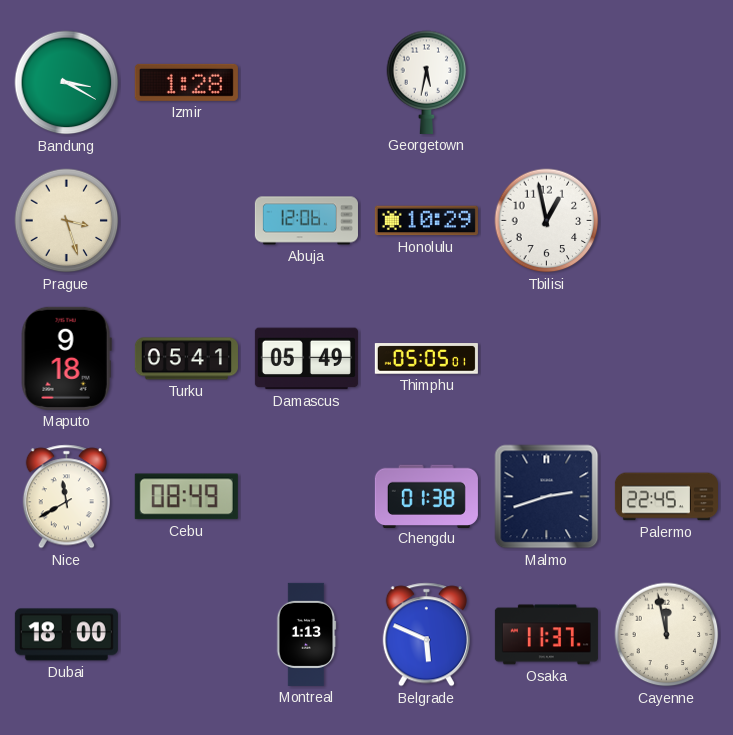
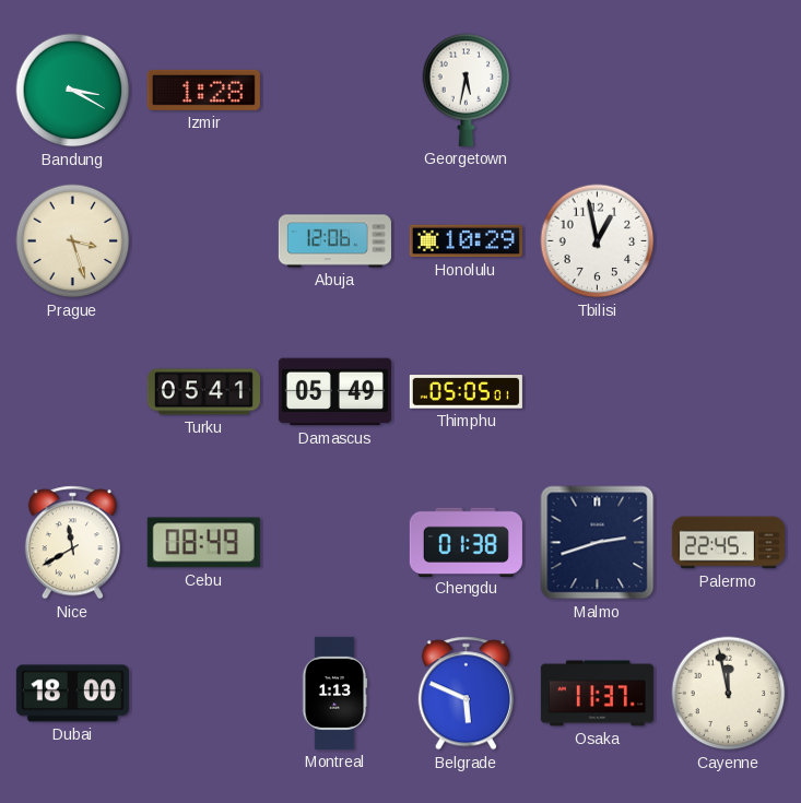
Maputo: 9:18 -> none (66, 358)
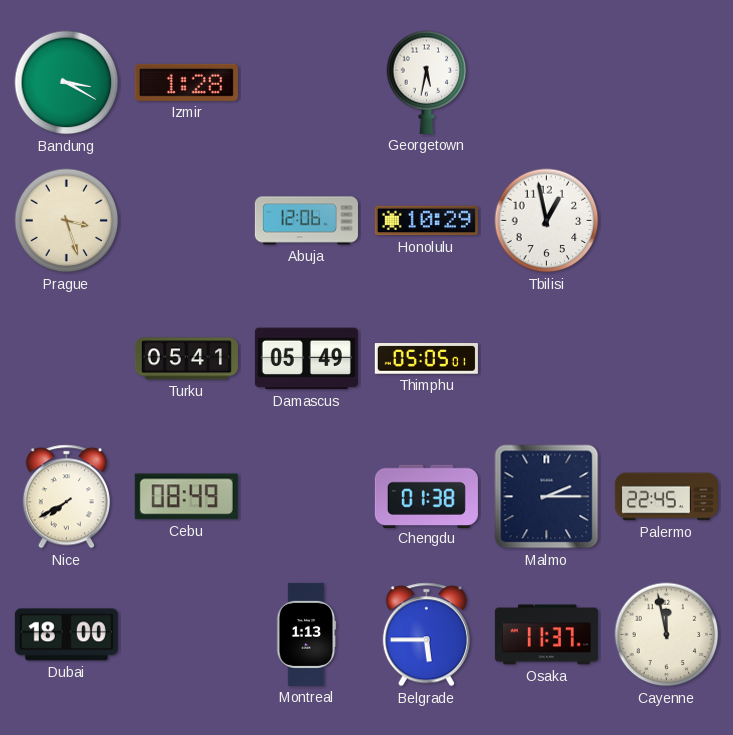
Nice: 11:40 -> 7:40 (66, 497)
Malmo: 2:42 -> 2:15 (547, 497)
Belgrade: 5:49 -> 5:45 (426, 635)
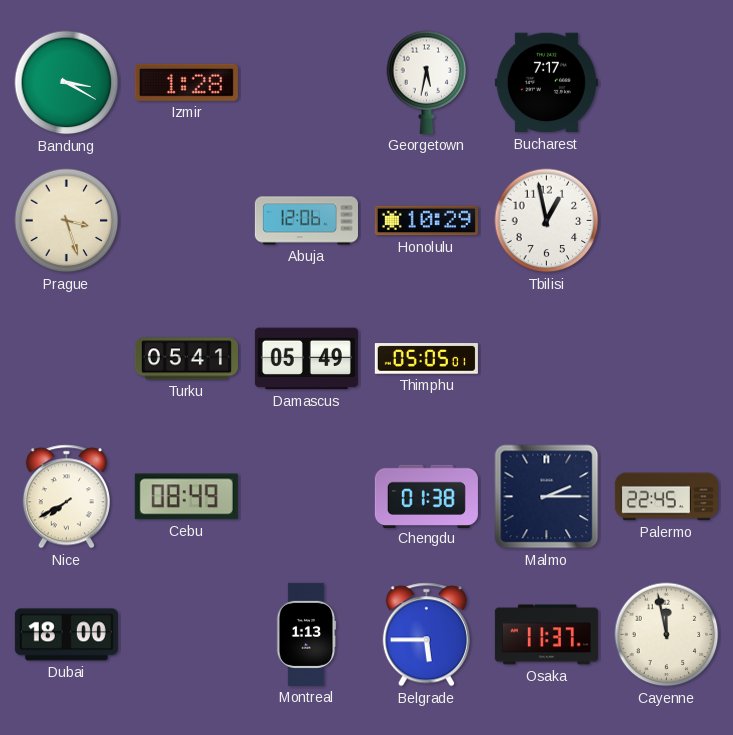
Bucharest: none -> 7:17 (546, 83)
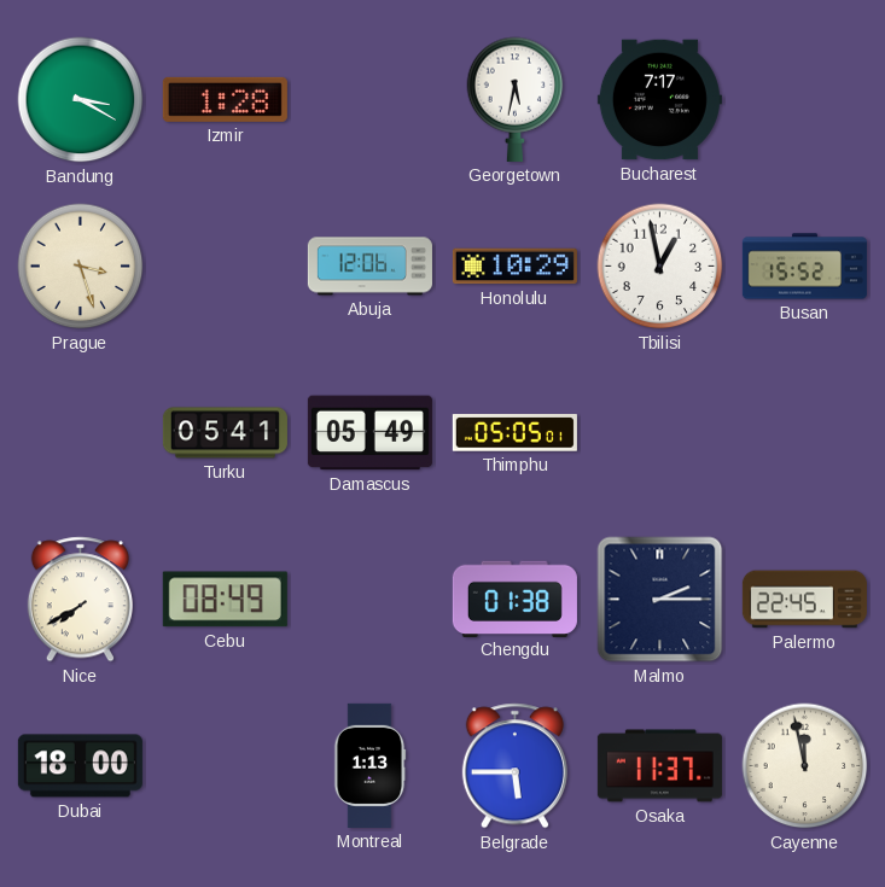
Busan: none -> 15:52 (804, 267)
